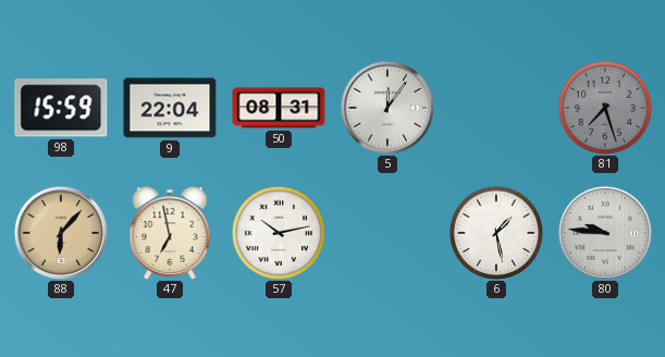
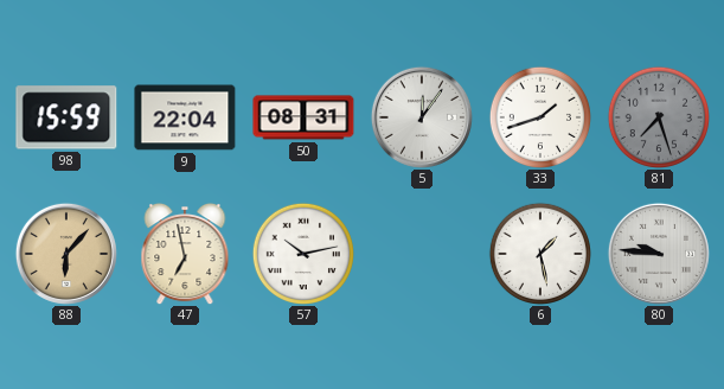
33: none -> 1:42 (539, 116)
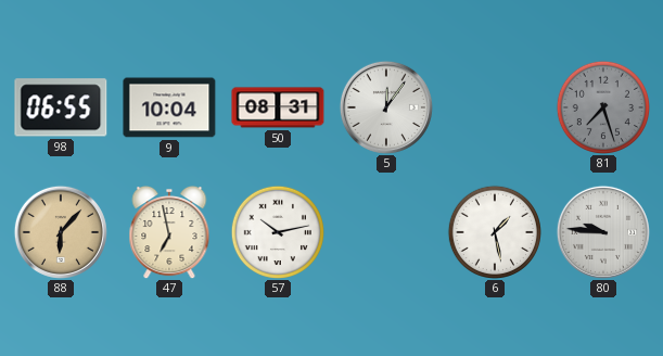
98: 15:59 -> 06:55 (61, 107)
9: 22:04 -> 10:04 (169, 107)
33: 1:42 -> none (539, 116)
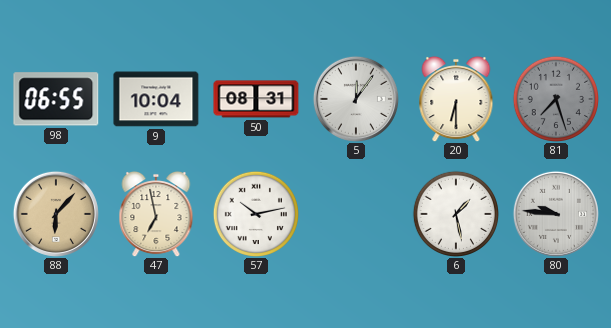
20: none -> 6:30 (456, 99)
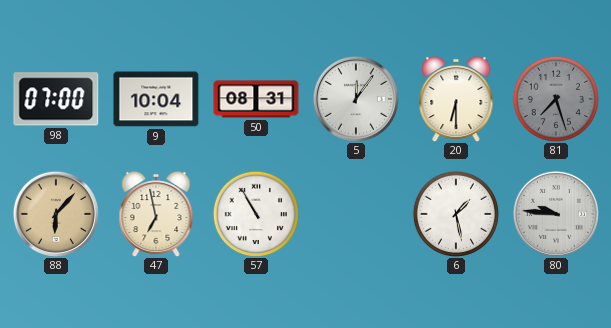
98: 06:55 -> 07:00 (56, 99)
57: 10:13 -> 10:55 (255, 213)
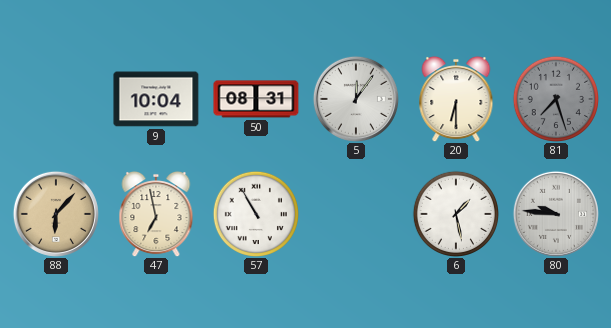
98: 07:00 -> none (56, 99)
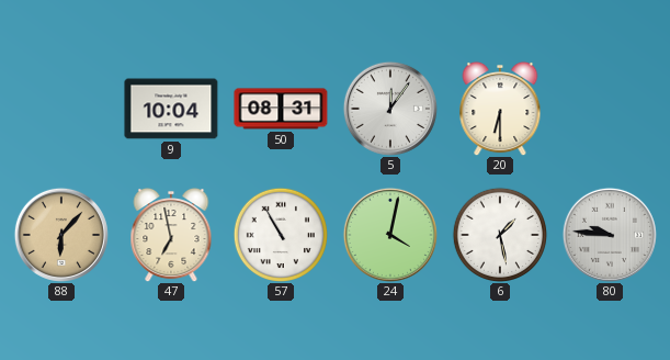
81: 7:27 -> none (555, 98)
24: none -> 4:02 (390, 235)
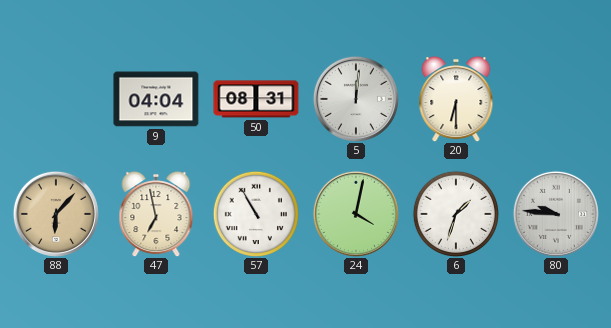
9: 10:04 -> 04:04 (156, 99)
5: 12:06 -> 12:01 (356, 99)
6: 1:28 -> 1:33 (455, 213)
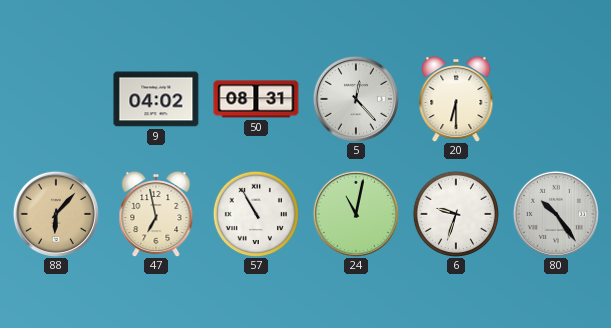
9: 04:04 -> 04:02 (156, 99)
5: 12:01 -> 12:23 (356, 99)
24: 4:02 -> 11:02 (356, 214)
6: 1:33 -> 9:33 (455, 213)
80: 9:46 -> 10:24 (556, 214)
